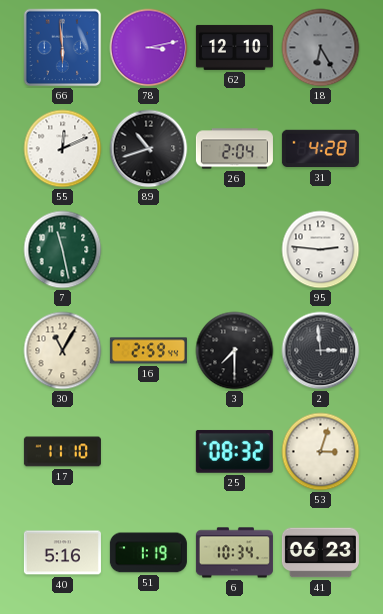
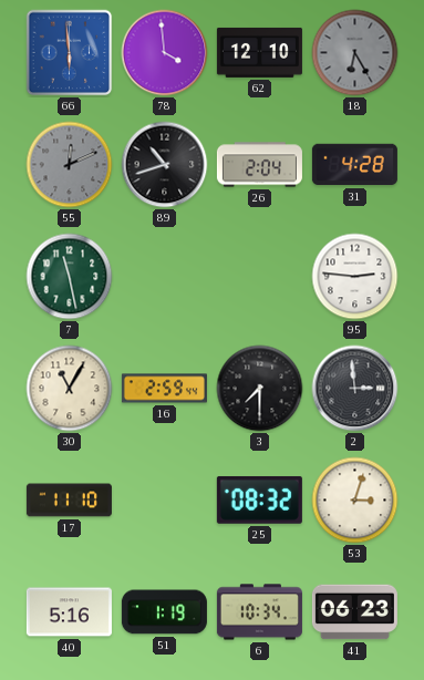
78: 3:13 -> 3:59 (165, 53)
55 dial: white -> grey (70, 165)
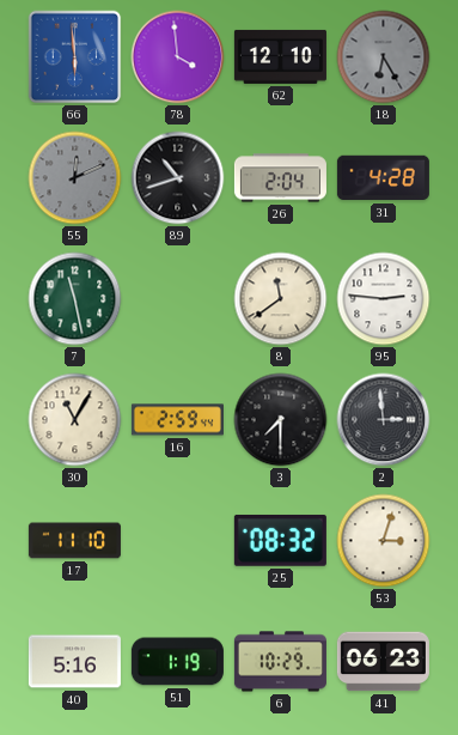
8: none -> 11:39 (281, 299)
6: 10:34 -> 10:29 (280, 662)
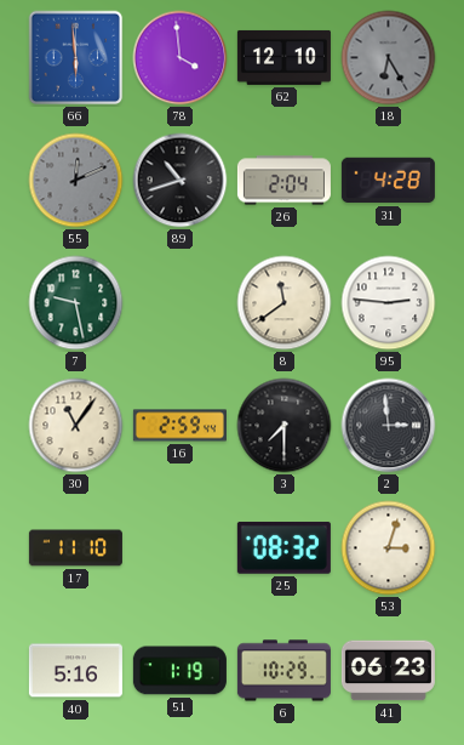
7: 11:28 -> 9:28 (76, 303)
30: 11:05 -> 11:06 (76, 426)
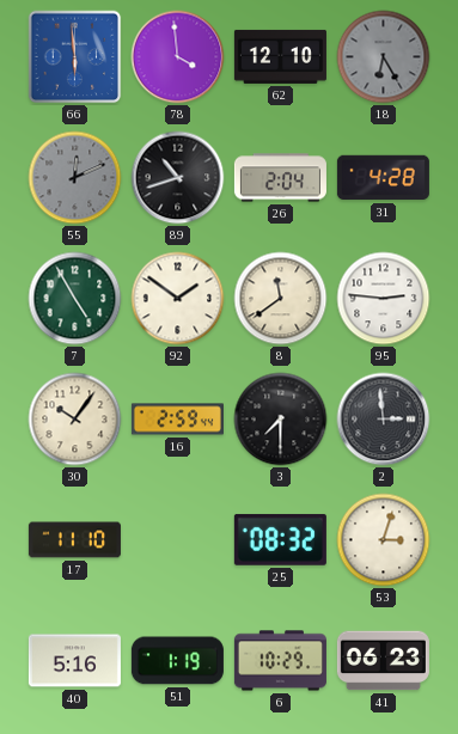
7: 9:28 -> 4:55 (75, 299)
92: none -> 1:51 (178, 299)
30: 11:06 -> 10:06 (75, 420)
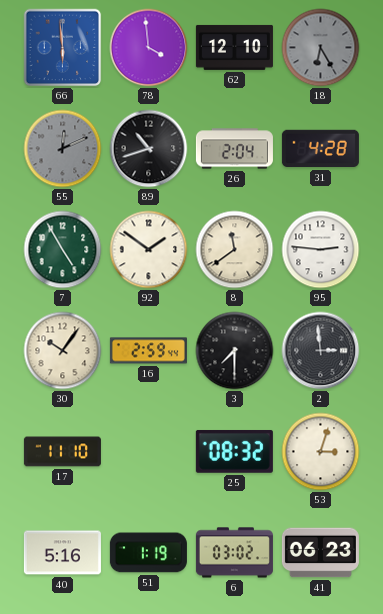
6: 10:29 -> 03:02 (234, 553)
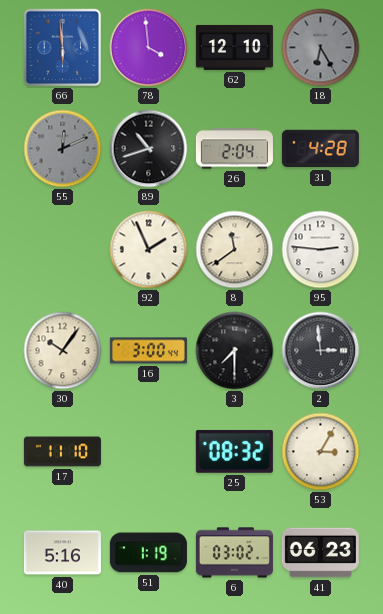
7: 4:55 -> none (63, 250)
92: 1:51 -> 1:56 (149, 250)
16: 2:59 -> 3:00 (148, 351)
53: 3:03 -> 3:05 (321, 452)
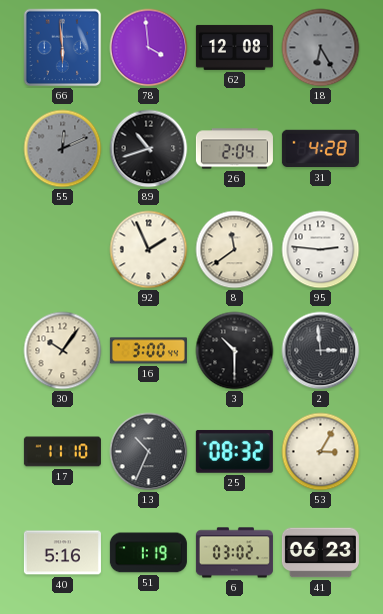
62: 12:10 -> 12:08 (234, 47)
3: 7:30 -> 10:30 (235, 351)
13: none -> 10:34 (149, 452)
